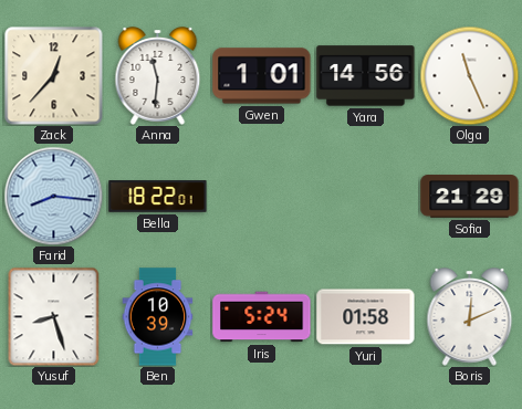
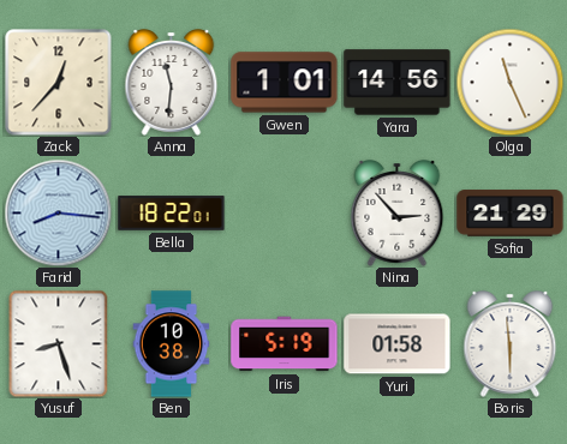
Nina: none -> 2:53 (398, 214)
Ben: 10:39 -> 10:38 (172, 344)
Iris: 5:24 -> 5:19 (285, 344)
Boris: 12:11 -> 5:59 (511, 344)
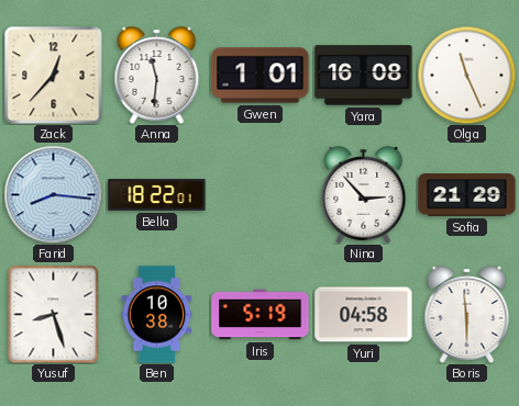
Yara: 14:56 -> 16:08 (364, 76)
Yuri: 01:58 -> 04:58 (364, 315)
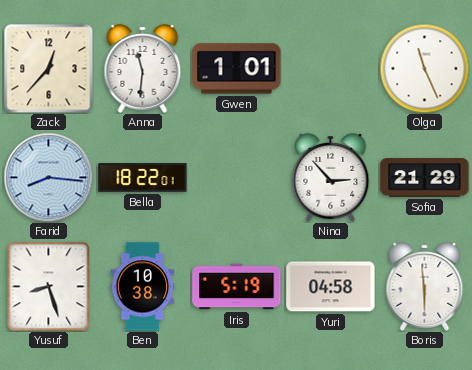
Yara: 16:08 -> none (364, 76)
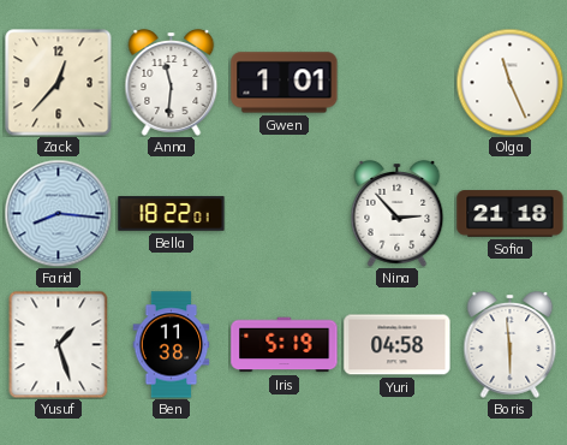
Sofia: 21:29 -> 21:18 (511, 214)
Yusuf: 8:27 -> 1:27 (59, 344)
Ben: 10:38 -> 11:38 (172, 345)
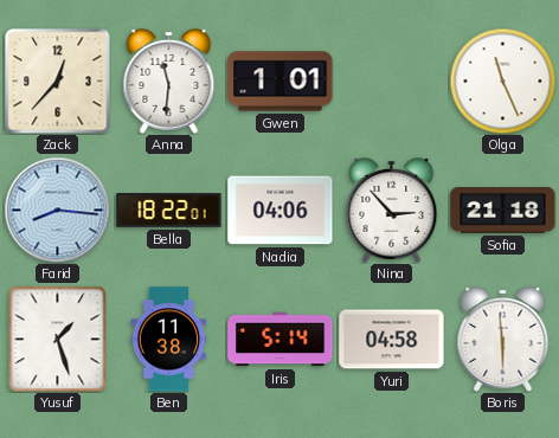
Nadia: none -> 04:06 (281, 211)
Iris: 5:19 -> 5:14 (281, 340)
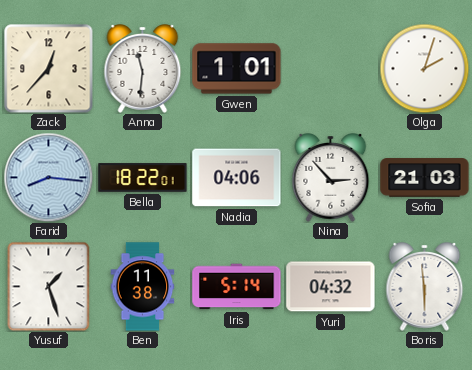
Olga: 11:26 -> 2:03 (424, 68)
Sofia: 21:18 -> 21:03 (425, 178)
Yuri: 04:58 -> 04:32 (331, 287)
